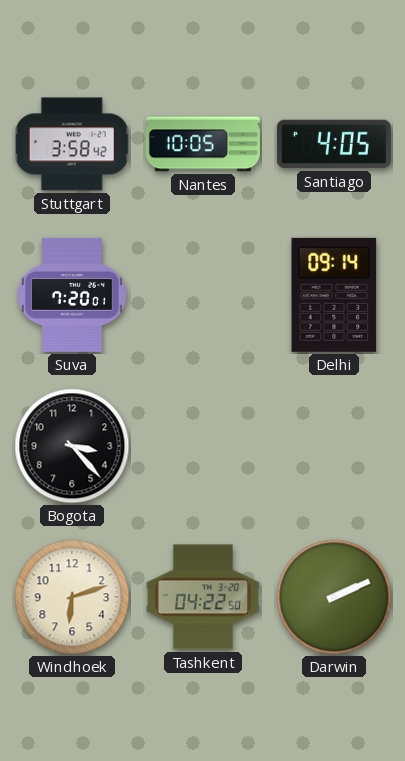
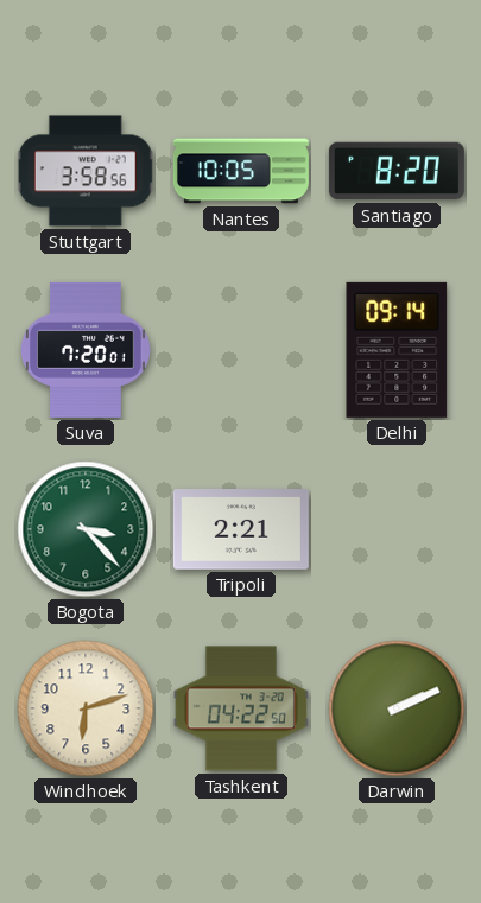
Stuttgart: 3:58:42 -> 3:58:56 (86, 171)
Santiago: 4:05 -> 8:20 (397, 171)
Bogota dial: black -> green (86, 529)
Tripoli: none -> 2:21 (241, 530)
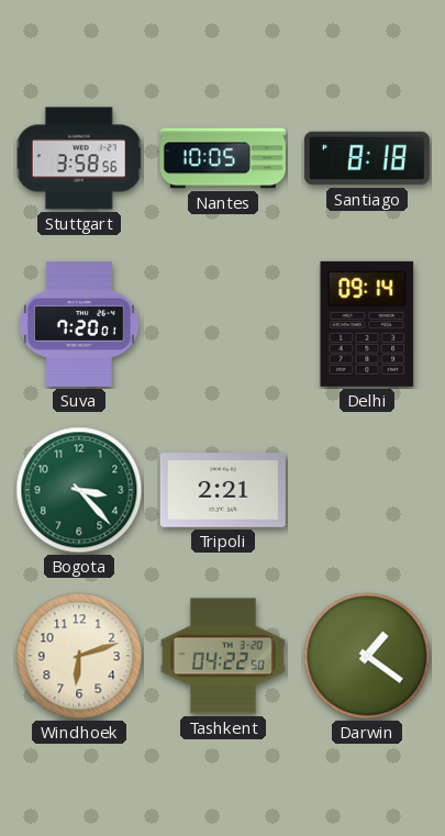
Santiago: 8:20 -> 8:18 (367, 158)
Darwin: 2:11 -> 1:21 (367, 656)
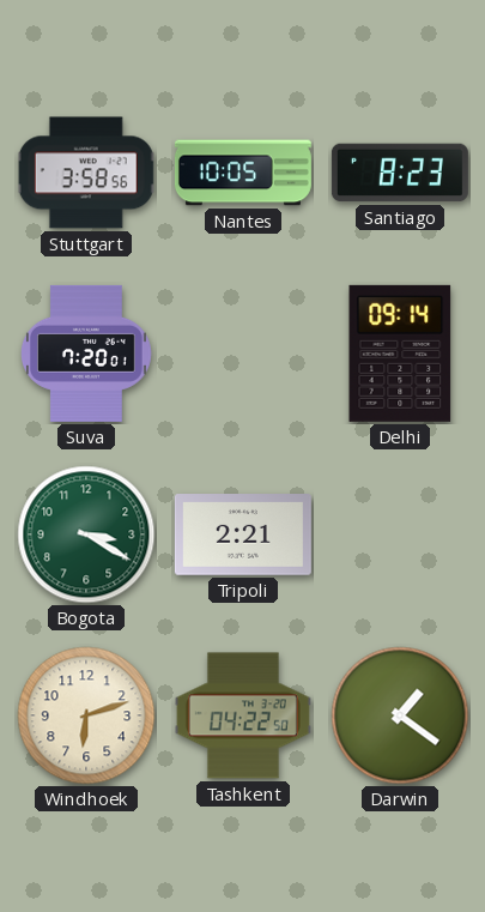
Santiago: 8:18 -> 8:23 (400, 173)
Bogota: 3:23 -> 3:20 (86, 534)
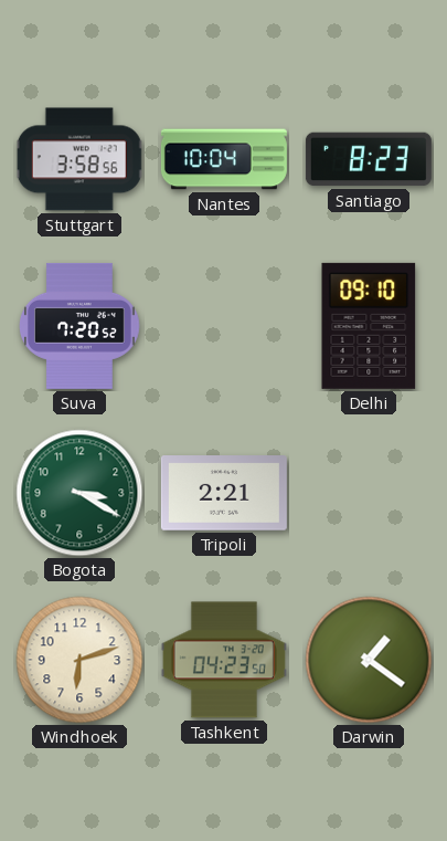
Nantes: 10:05 -> 10:04 (224, 159)
Suva: 7:20:01 -> 7:20:52 (81, 326)
Delhi: 09:14 -> 09:10 (369, 326)
Tashkent: 04:22 -> 04:23 (224, 660)
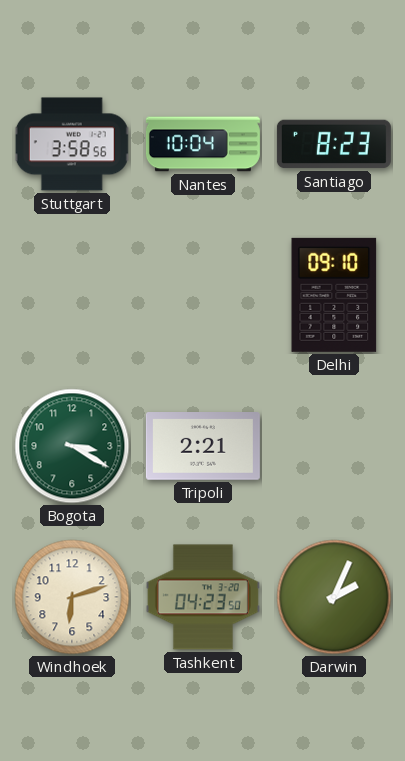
Suva: 7:20 -> none (81, 326)
Darwin: 1:21 -> 2:04 (334, 597)
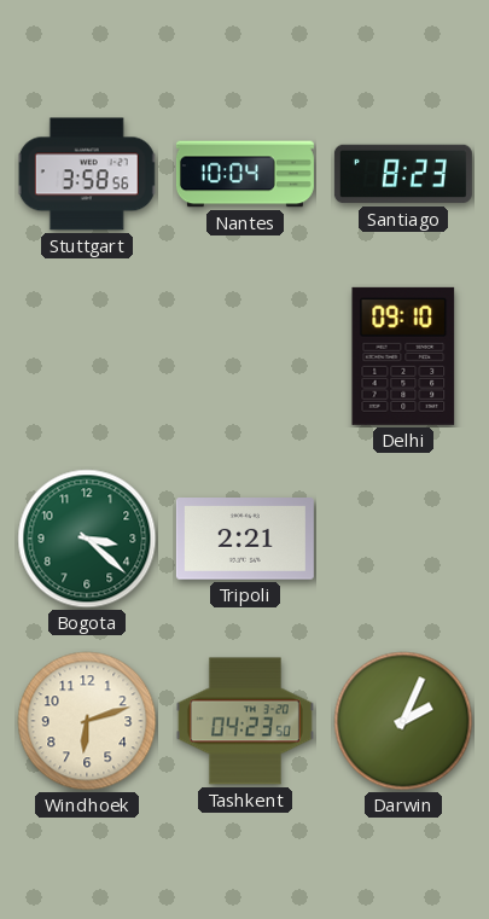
Bogota: 3:20 -> 3:22 (87, 539)
